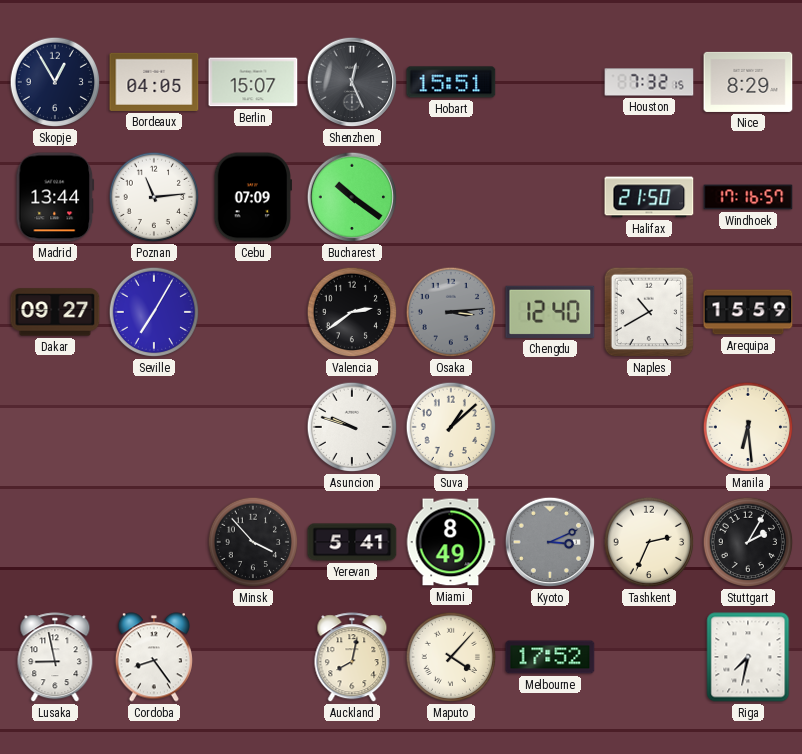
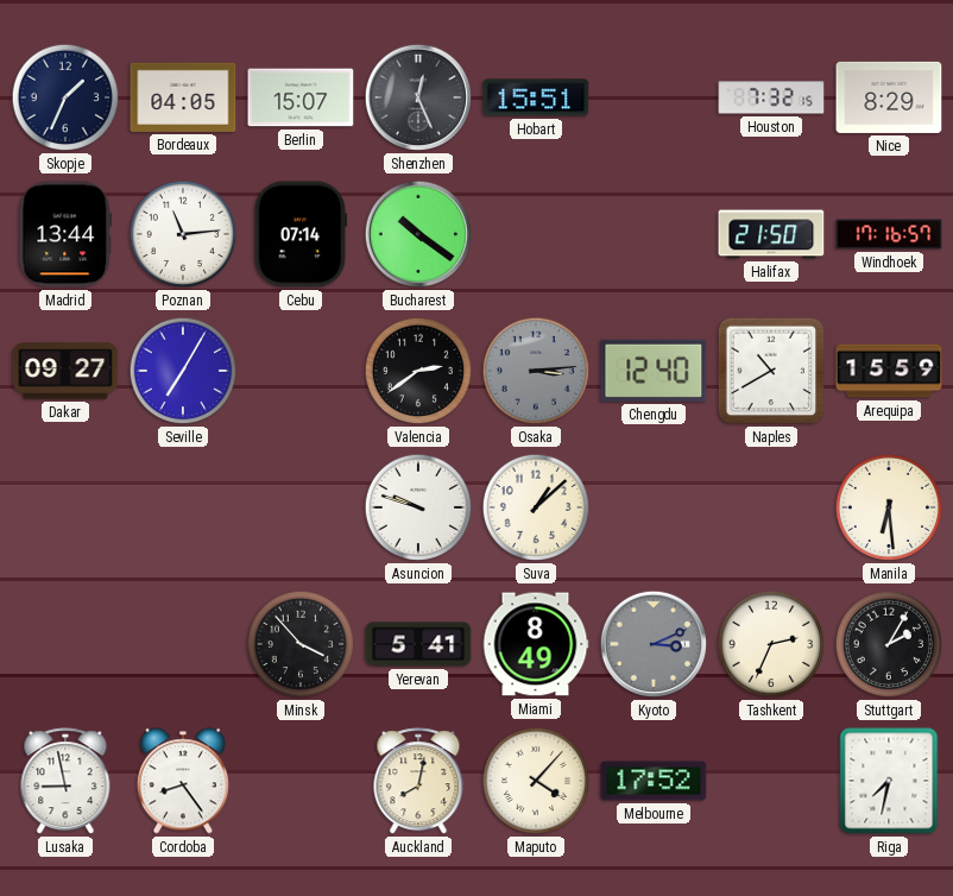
Skopje: 12:55 -> 1:34 (65, 97)
Cebu: 07:09 -> 07:14 (301, 234)
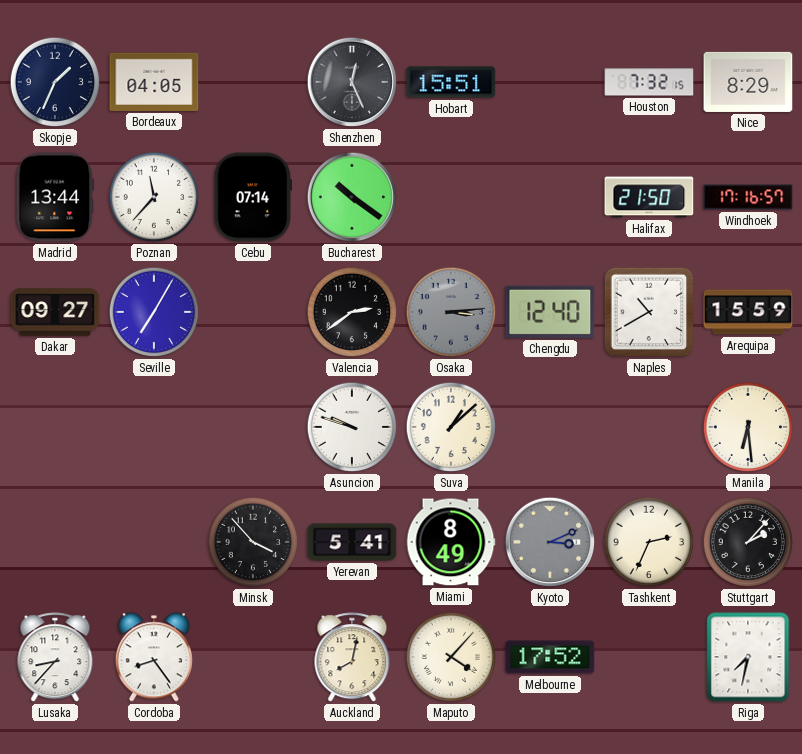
Berlin: 15:07 -> none (301, 97)
Poznan: 11:14 -> 11:37 (154, 197)
Stuttgart: 2:05 -> 2:07 (748, 542)
Lusaka: 8:58 -> 8:37 (55, 658)
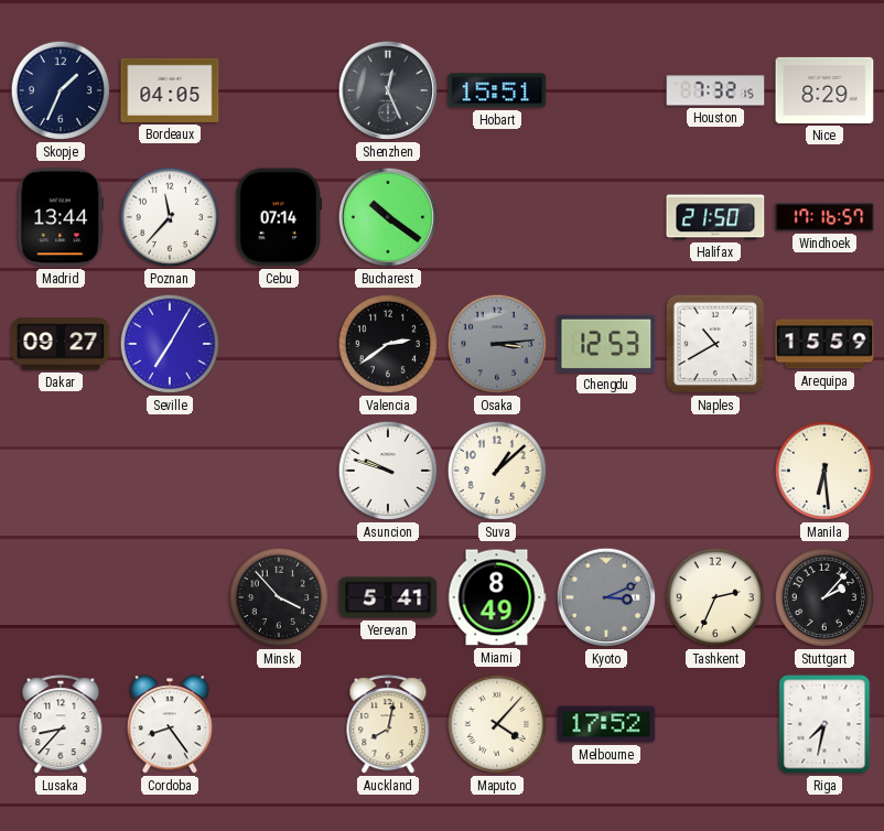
Chengdu: 12:40 -> 12:53 (606, 344)
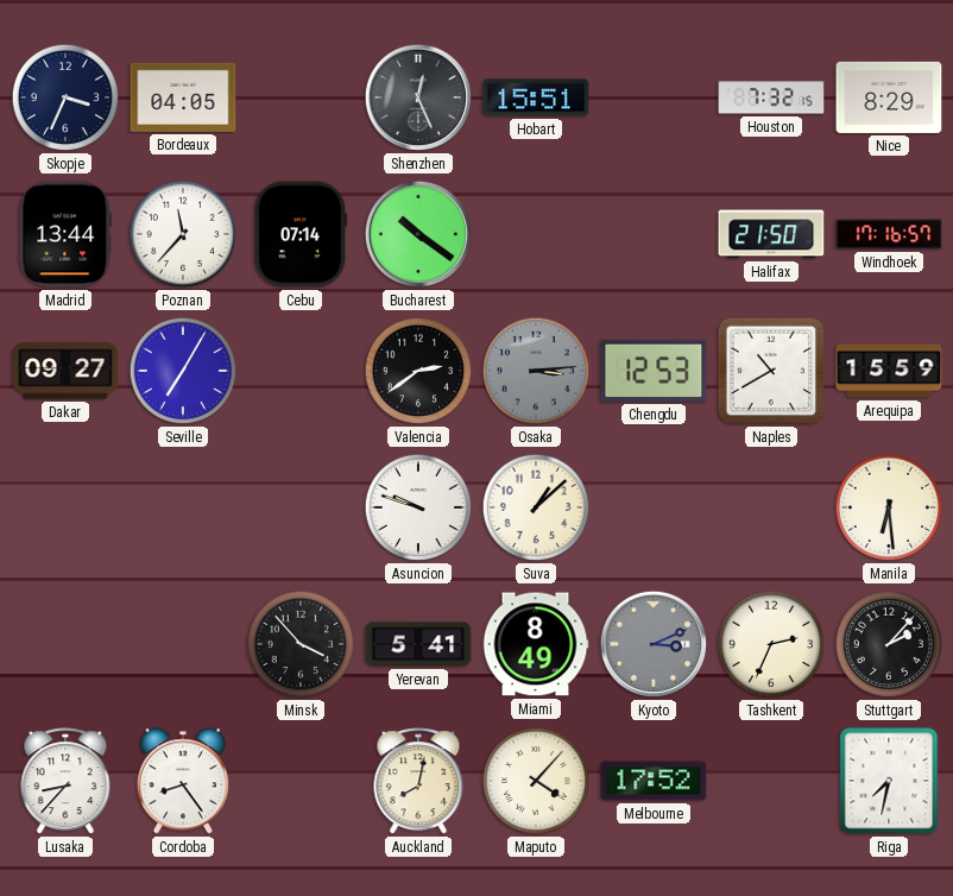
Skopje: 1:34 -> 3:34 (65, 97)
